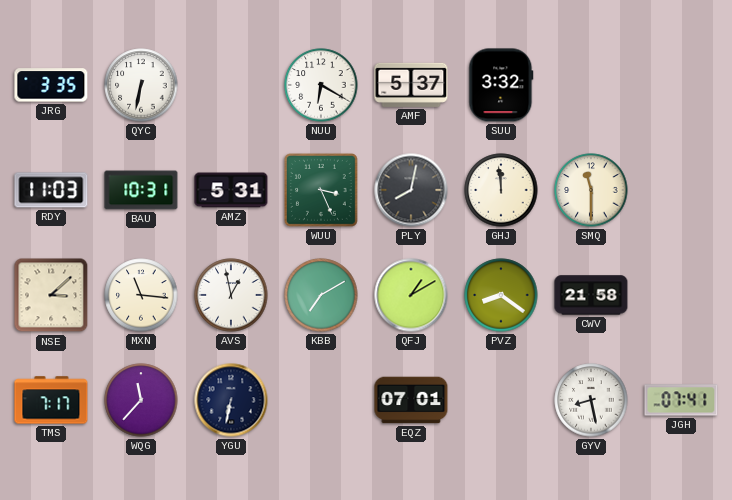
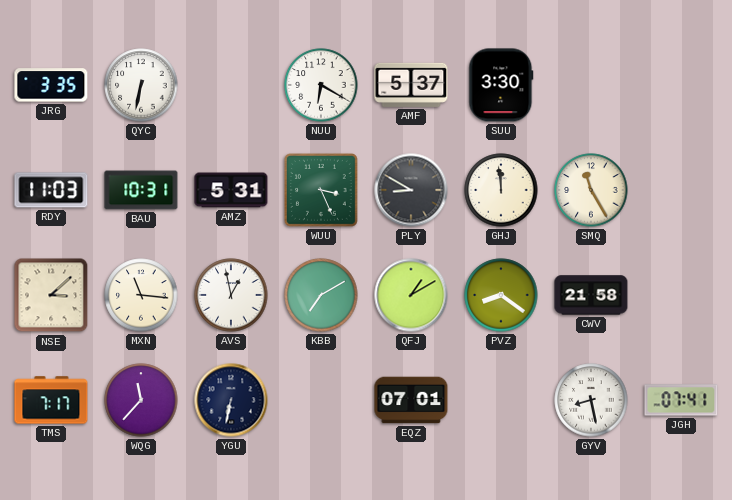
SUU: 3:32 -> 3:30 (501, 85)
PLY: 8:02 -> 8:50 (411, 190)
SMQ: 11:30 -> 11:25 (591, 190)
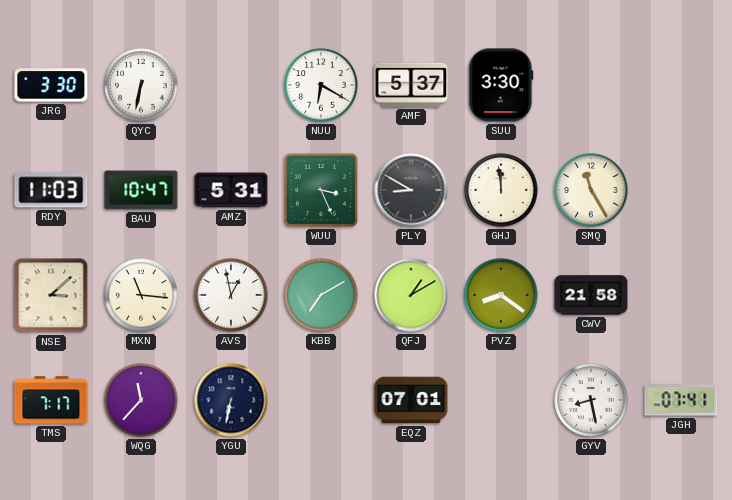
JRG: 3:35 -> 3:30 (51, 85)
BAU: 10:31 -> 10:47 (141, 190)
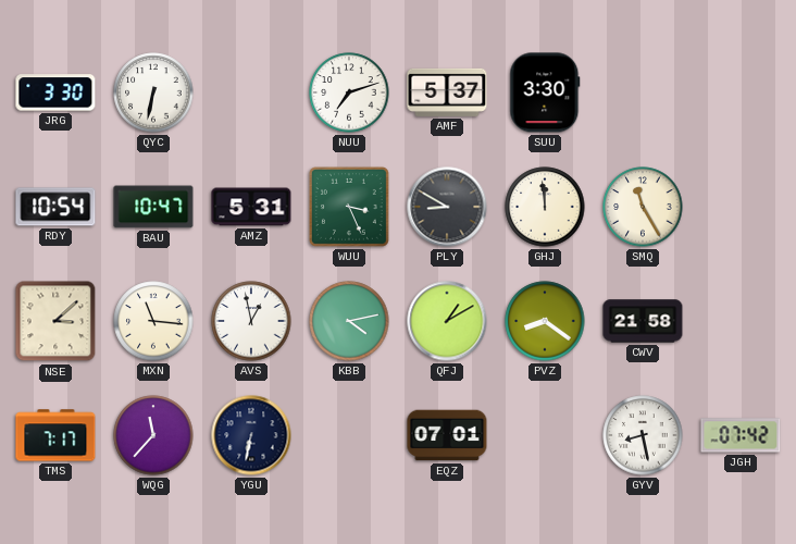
NUU: 6:20 -> 7:12 (349, 92)
RDY: 11:03 -> 10:54 (55, 207)
KBB: 7:10 -> 4:13 (349, 321)
JGH: 07:41 -> 07:42 (741, 435)
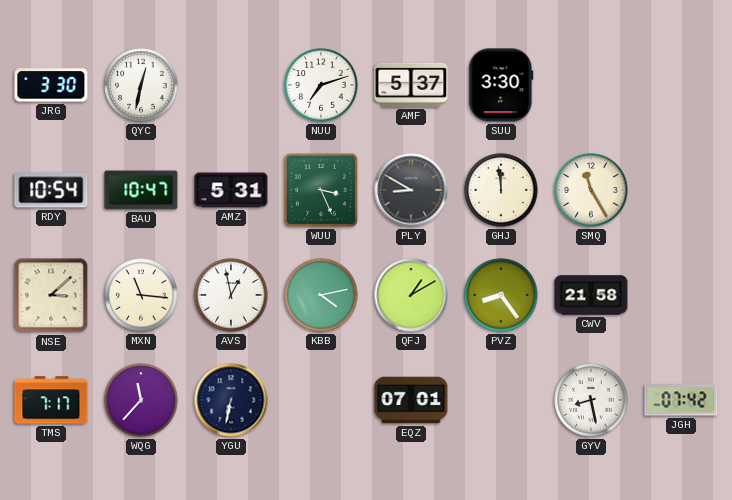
QYC: 6:32 -> 12:32 (141, 85)
PVZ: 8:21 -> 8:24 (501, 295)
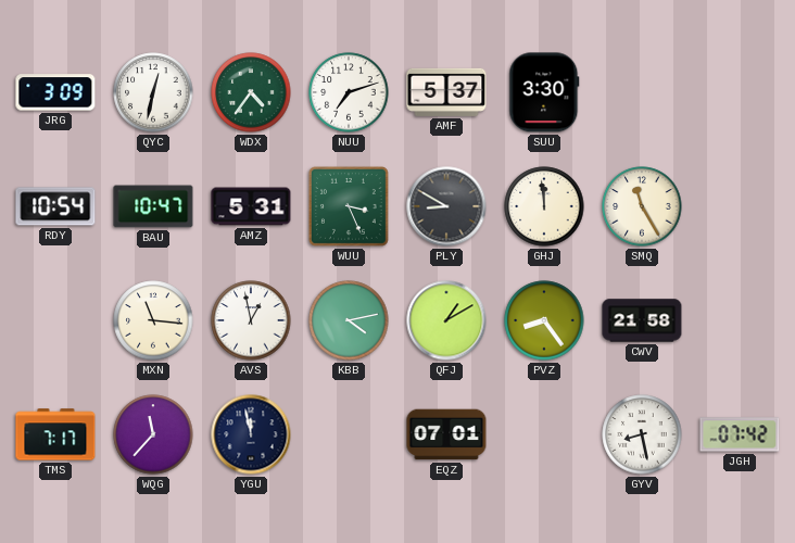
JRG: 3:30 -> 3:09 (55, 92)
WDX: none -> 4:36 (251, 92)
NSE: 3:08 -> none (51, 295)
YGU: 6:32 -> 11:58 (251, 434)
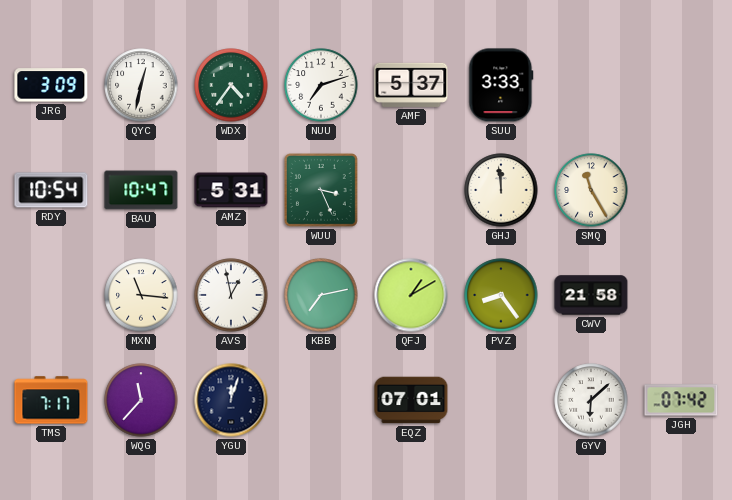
SUU: 3:30 -> 3:33 (501, 85)
PLY: 8:50 -> none (446, 206)
KBB: 4:13 -> 7:13 (321, 295)
YGU: 11:58 -> 12:03 (231, 400)
GYV: 8:28 -> 6:08 (591, 400)
